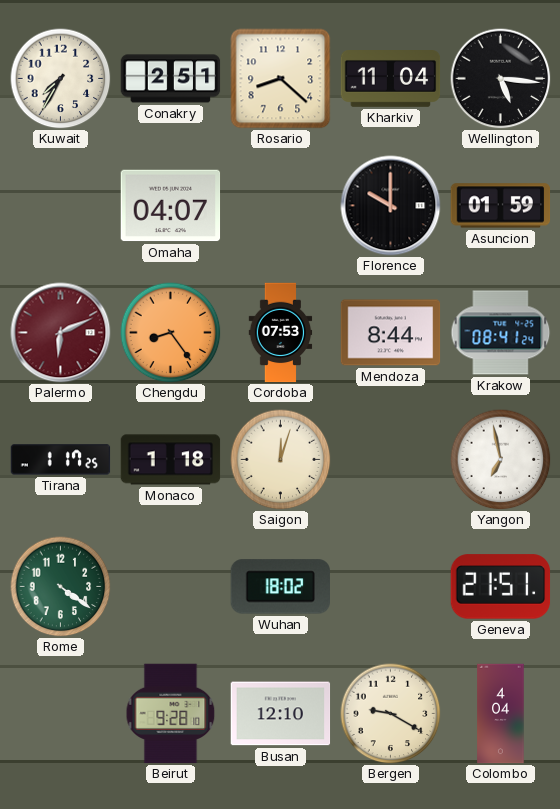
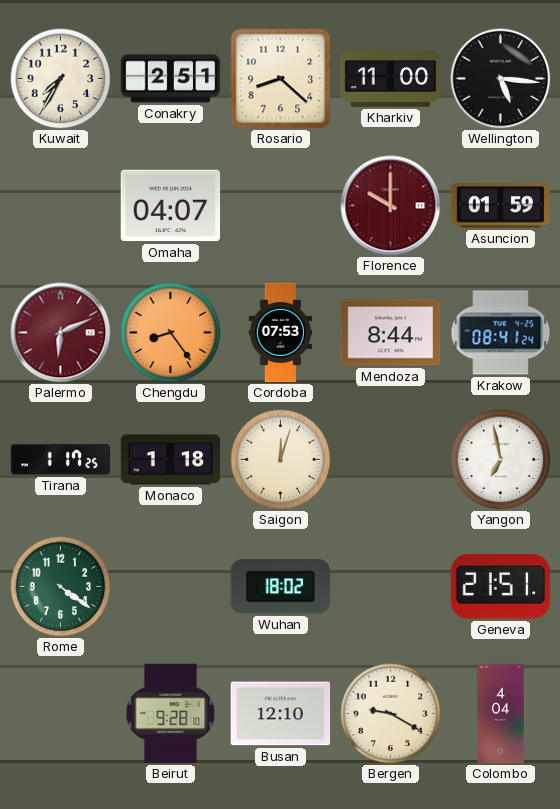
Kharkiv: 11:04 -> 11:00 (391, 79)
Florence dial: black -> burgundy (391, 206)
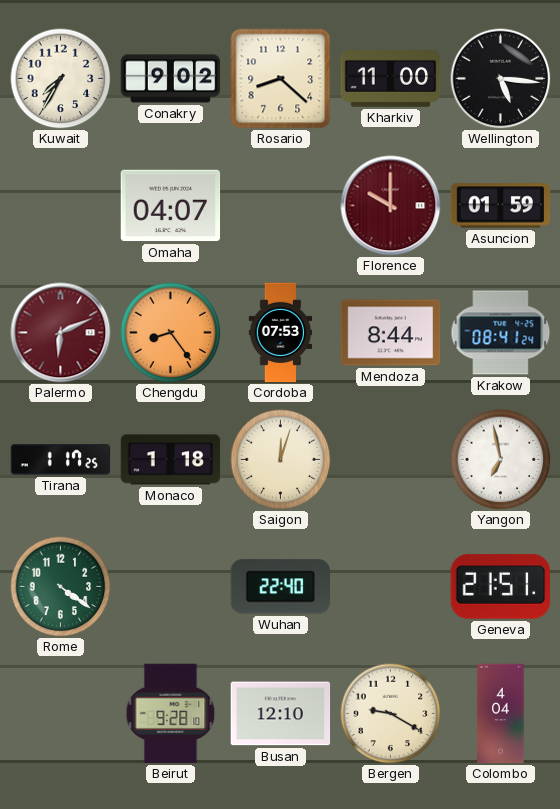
Conakry: 2:51 -> 9:02 (171, 79)
Wuhan: 18:02 -> 22:40 (280, 587)
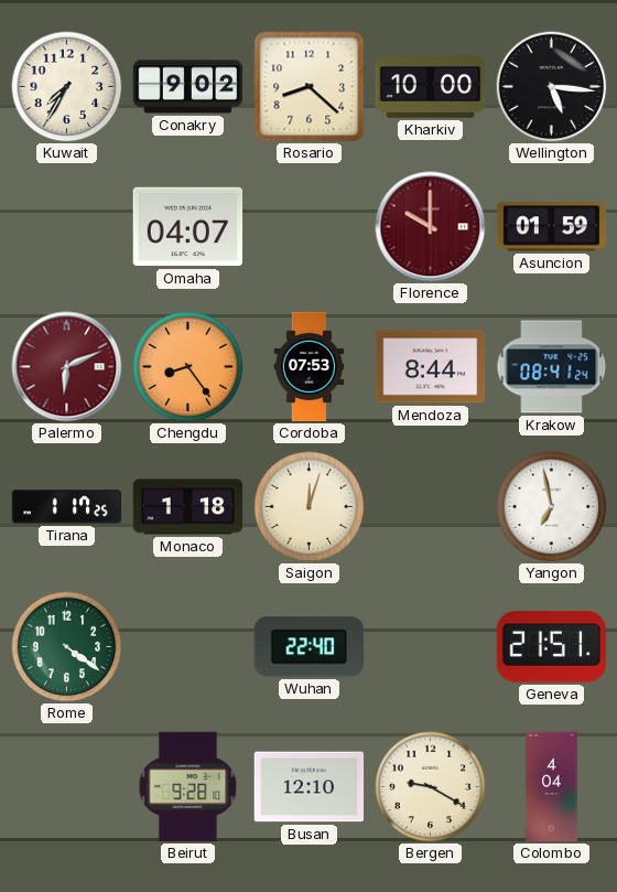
Kharkiv: 11:00 -> 10:00 (431, 87)
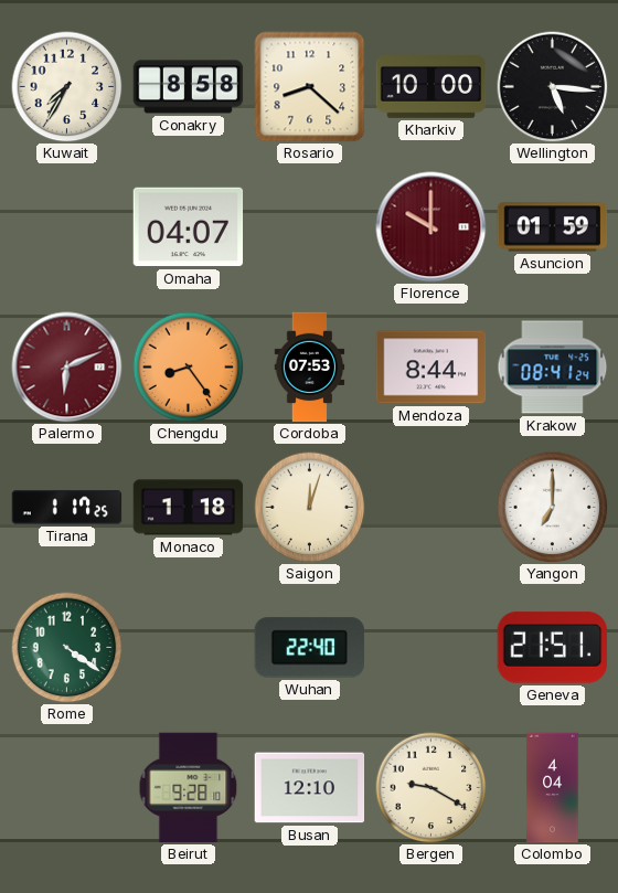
Conakry: 9:02 -> 8:58 (189, 87)
Yangon: 6:58 -> 7:00 (553, 508)
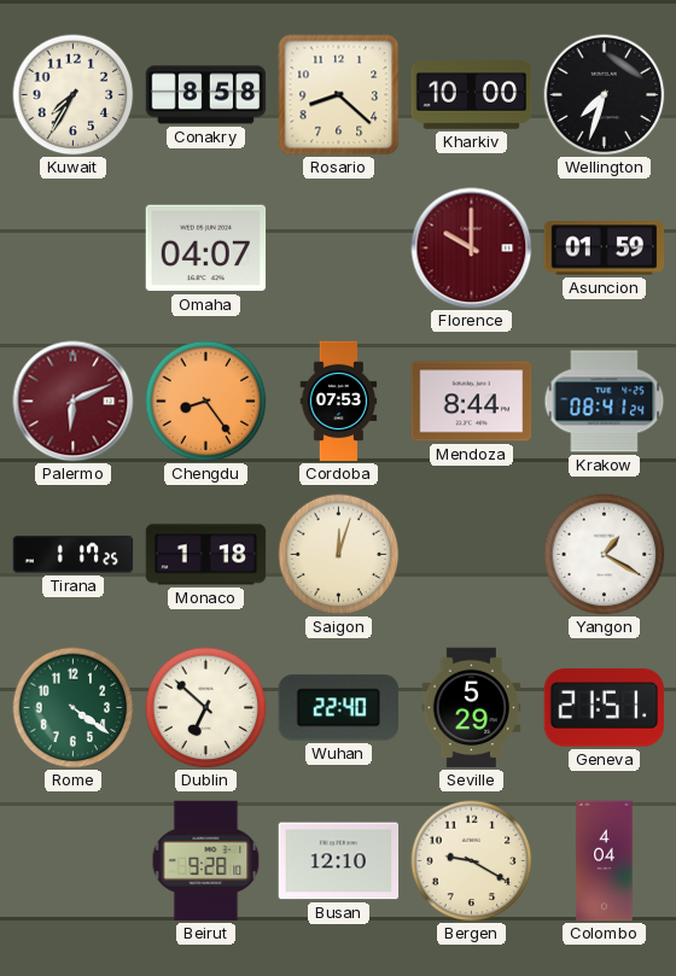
Wellington: 5:16 -> 7:33 (605, 95)
Yangon: 7:00 -> 1:20 (605, 555)
Dublin: none -> 6:52 (206, 708)
Seville: none -> 5:29 (472, 708)
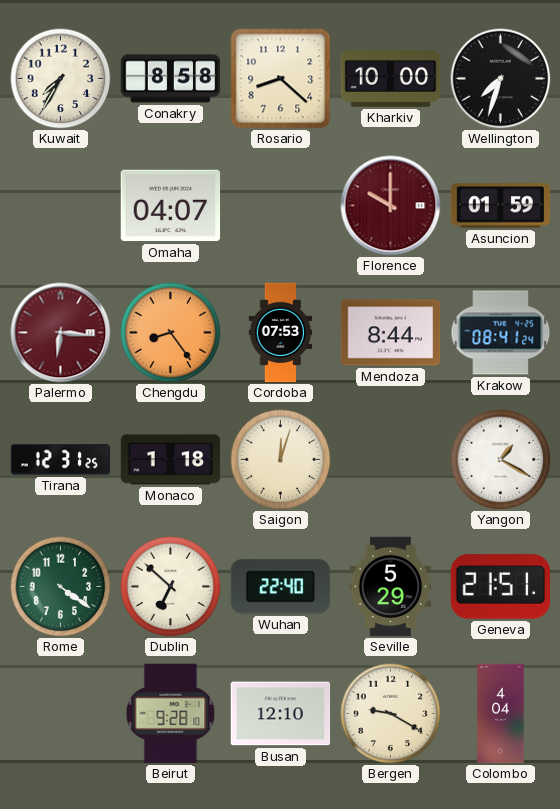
Palermo: 6:11 -> 6:16 (61, 333)
Tirana: 1:17 -> 12:31 (61, 460)
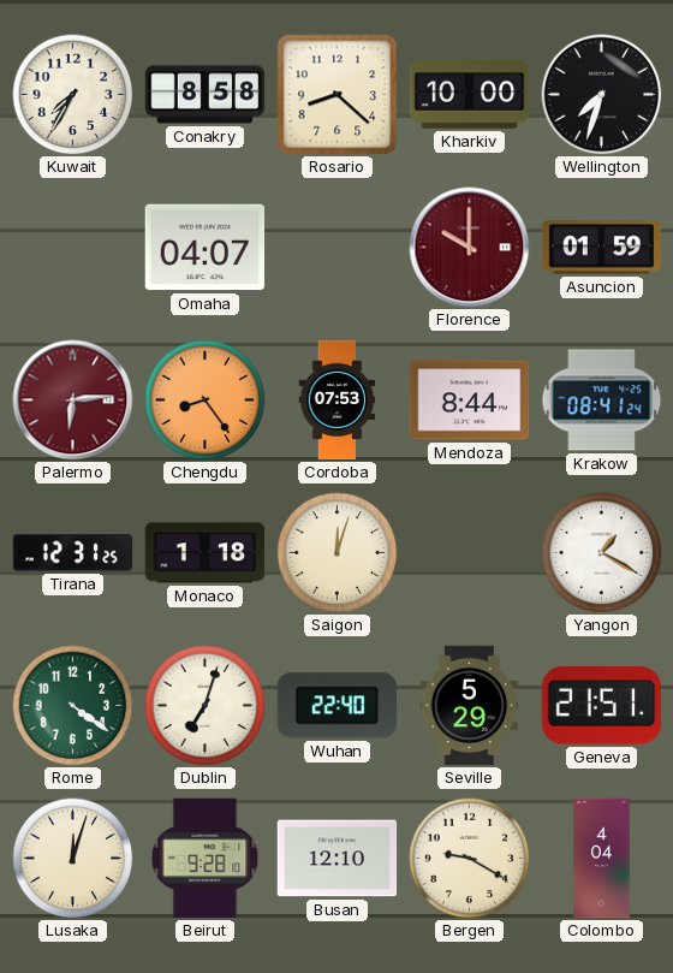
Palermo: 6:16 -> 6:14 (73, 401)
Dublin: 6:52 -> 7:03 (206, 706)
Lusaka: none -> 12:03 (73, 859)
